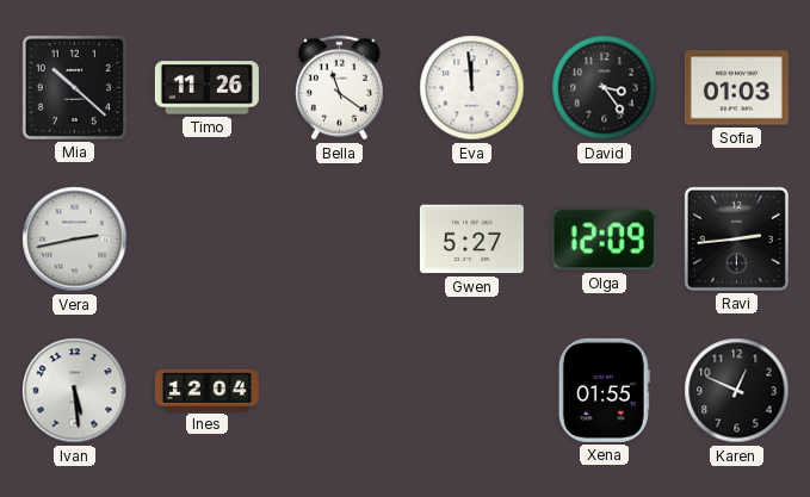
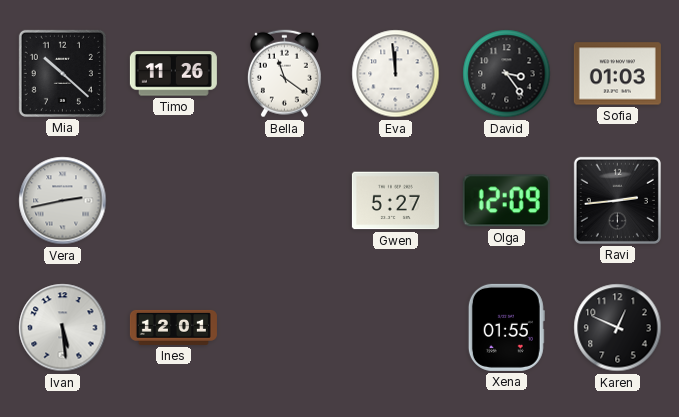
Ines: 12:04 -> 12:01 (173, 327)
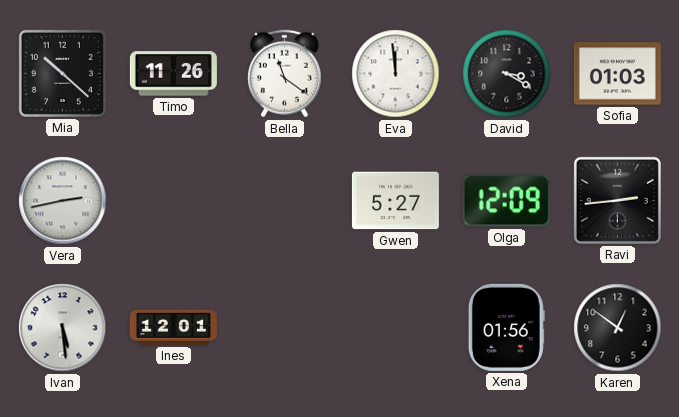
David: 3:24 -> 3:20 (507, 74)
Xena: 01:55 -> 01:56 (506, 327)
Karen: 12:49 -> 12:51 (618, 328)
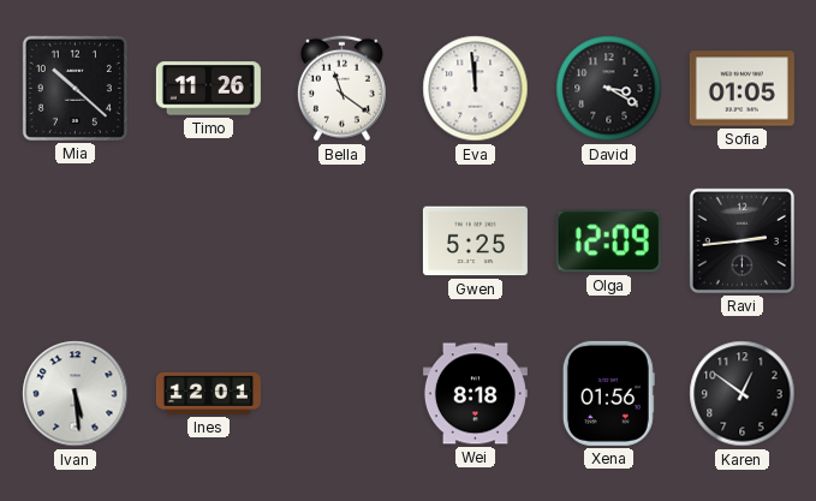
Sofia: 01:03 -> 01:05 (741, 89)
Vera: 2:43 -> none (63, 201)
Gwen: 5:27 -> 5:25 (475, 241)
Wei: none -> 8:18 (475, 394)
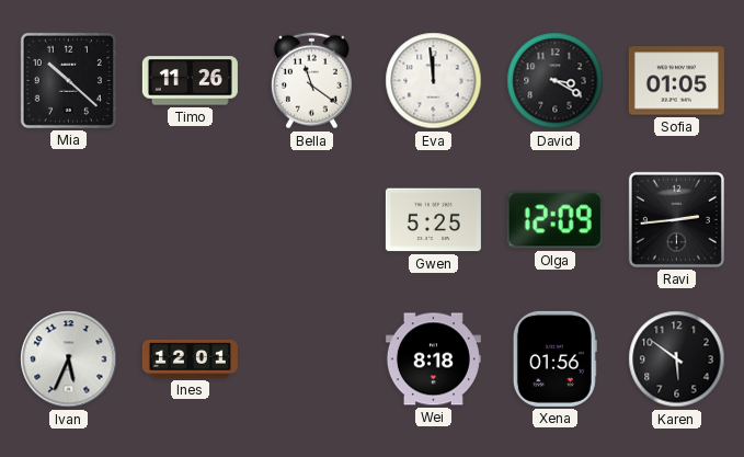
Ivan: 5:29 -> 5:34 (69, 359)
Karen: 12:51 -> 5:51 (677, 359)
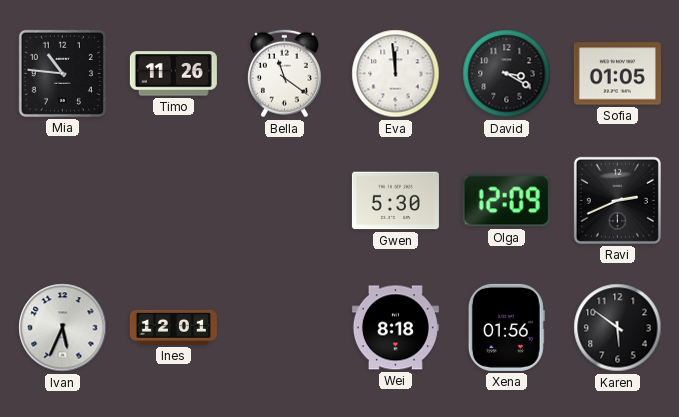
Mia: 10:22 -> 10:46 (62, 73)
Gwen: 5:25 -> 5:30 (395, 201)
Ravi: 2:44 -> 2:41 (617, 200)
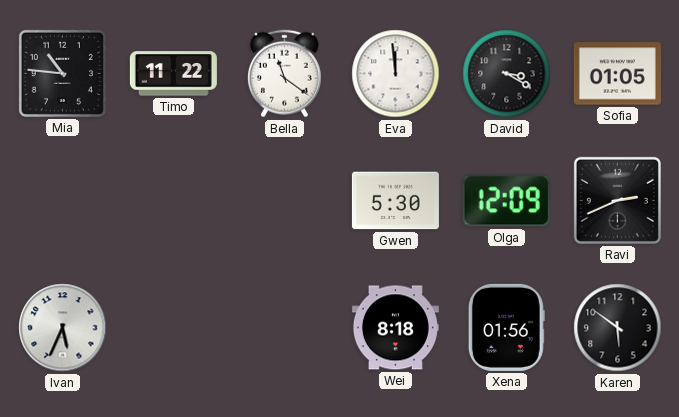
Timo: 11:26 -> 11:22 (173, 74)
Ines: 12:01 -> none (173, 327)
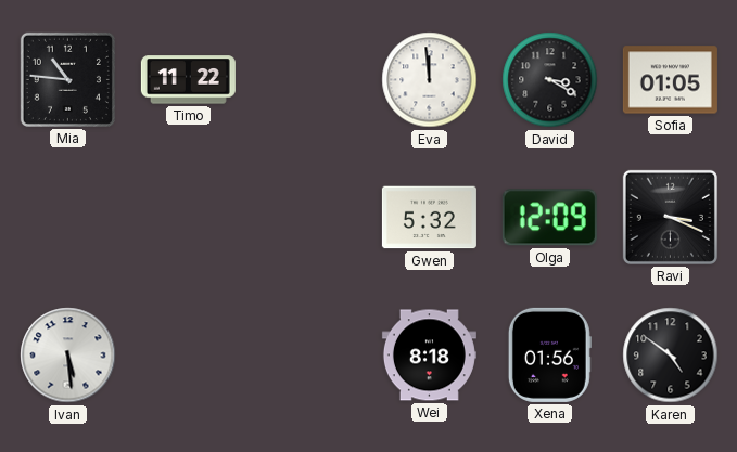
Bella: 11:21 -> none (284, 74)
Gwen: 5:30 -> 5:32 (429, 218)
Ravi: 2:41 -> 3:19 (670, 217)
Ivan: 5:34 -> 5:29 (68, 356)
Karen: 5:51 -> 4:51 (671, 356)
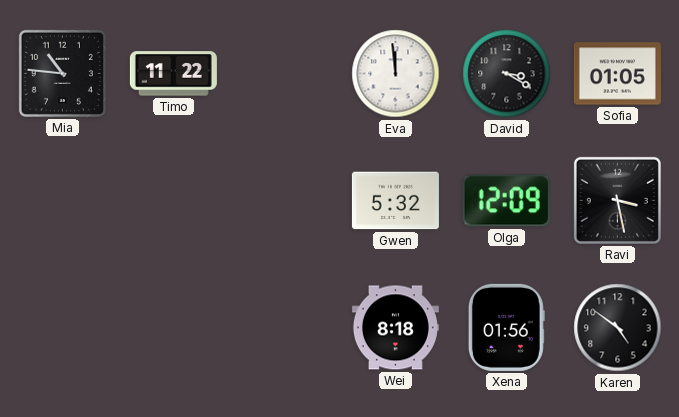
Ravi: 3:19 -> 3:28 (617, 200)
Ivan: 5:29 -> none (68, 356)
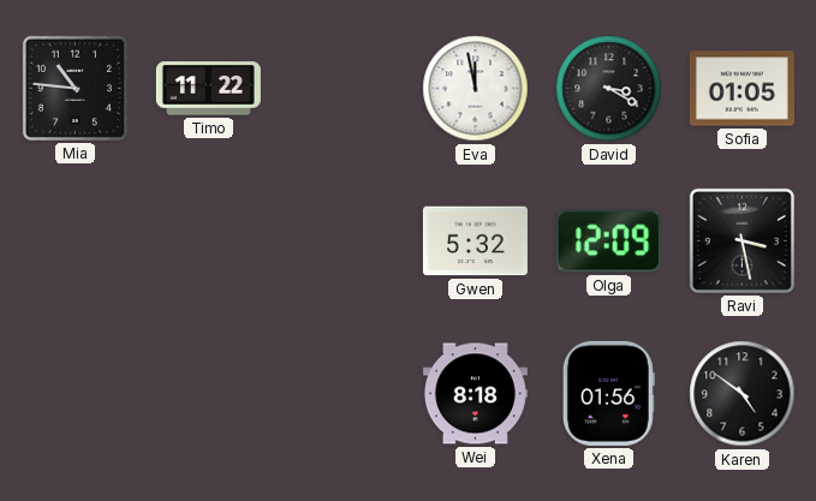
Eva: 11:59 -> 11:58 (476, 89)
